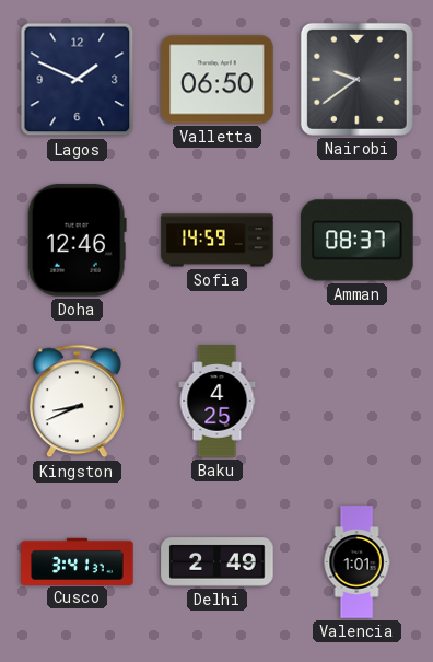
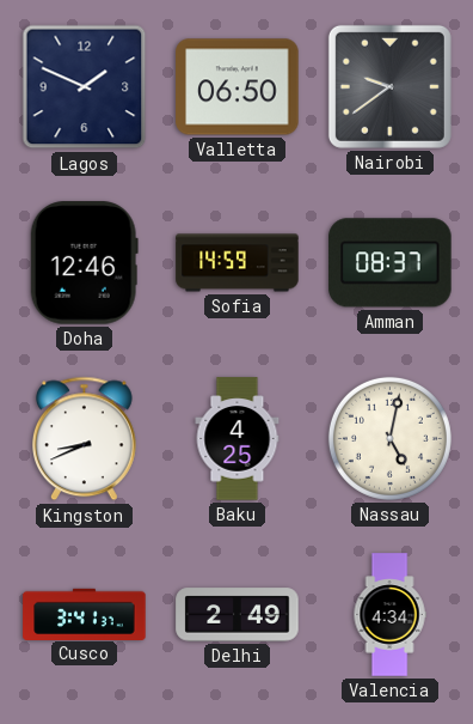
Nassau: none -> 5:02 (389, 438)
Valencia: 1:01 -> 4:34 (389, 615)
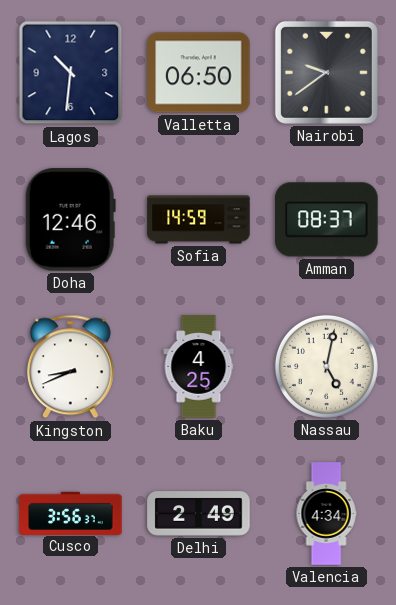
Lagos: 1:49 -> 10:31 (71, 73)
Cusco: 3:41 -> 3:56 (71, 513)
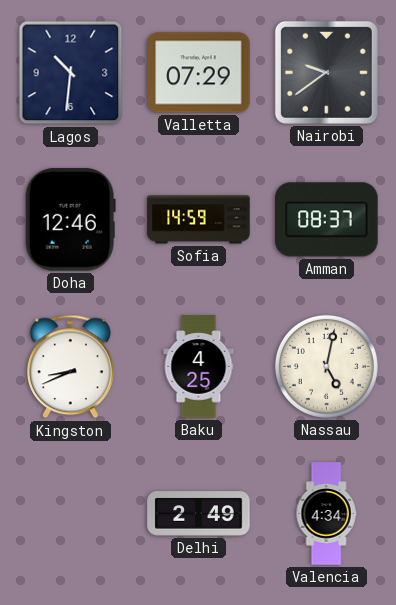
Valletta: 06:50 -> 07:29 (199, 73)
Cusco: 3:56 -> none (71, 513)
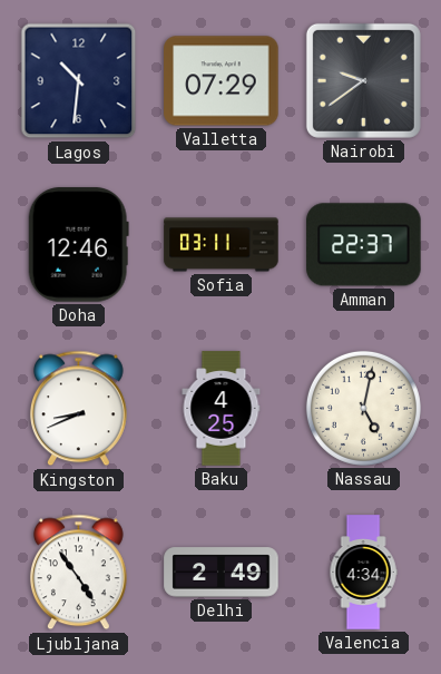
Sofia: 14:59 -> 03:11 (222, 245)
Amman: 08:37 -> 22:37 (364, 245)
Ljubljana: none -> 4:54 (78, 573)
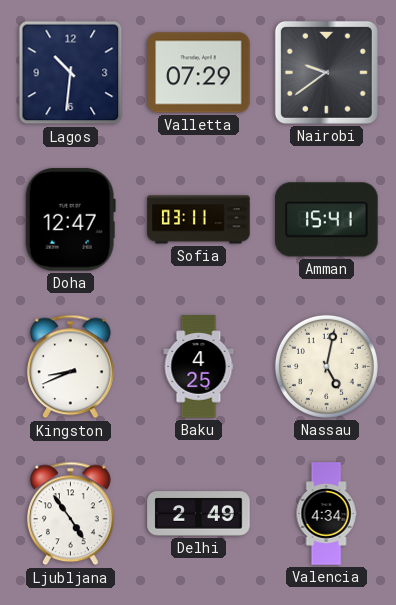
Doha: 12:46 -> 12:47 (70, 220)
Amman: 22:37 -> 15:41 (327, 220)
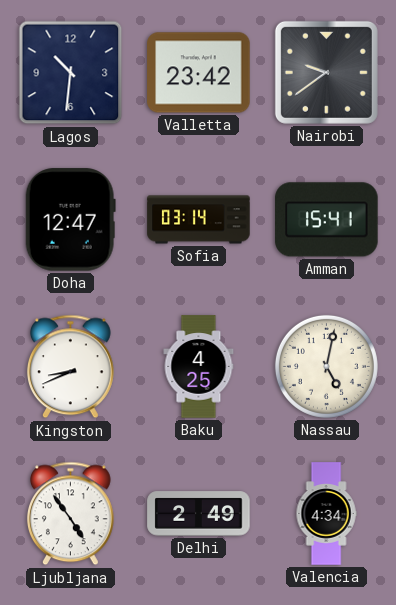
Valletta: 07:29 -> 23:42 (199, 73)
Sofia: 03:11 -> 03:14 (199, 220)
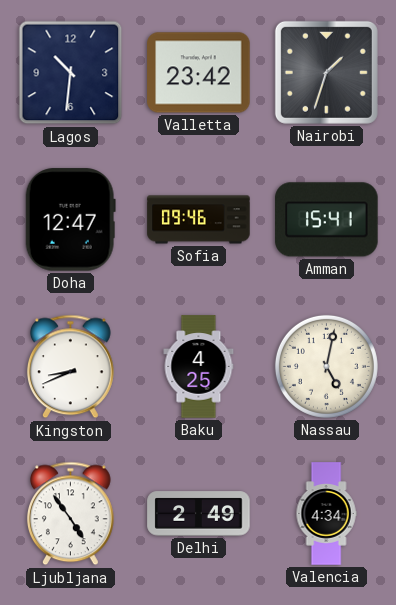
Nairobi: 9:39 -> 1:33 (326, 72)
Sofia: 03:14 -> 09:46 (199, 220)
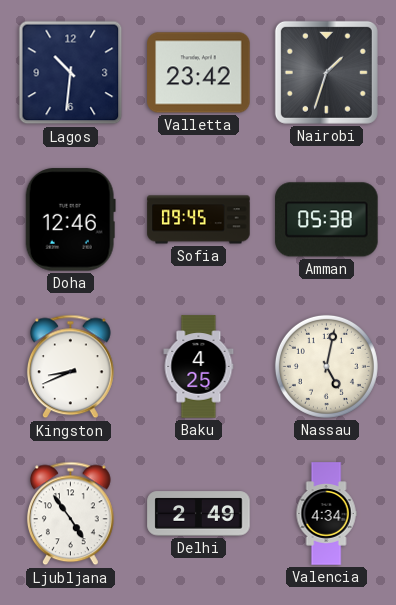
Doha: 12:47 -> 12:46 (70, 220)
Sofia: 09:46 -> 09:45 (199, 220)
Amman: 15:41 -> 05:38 (327, 220)
